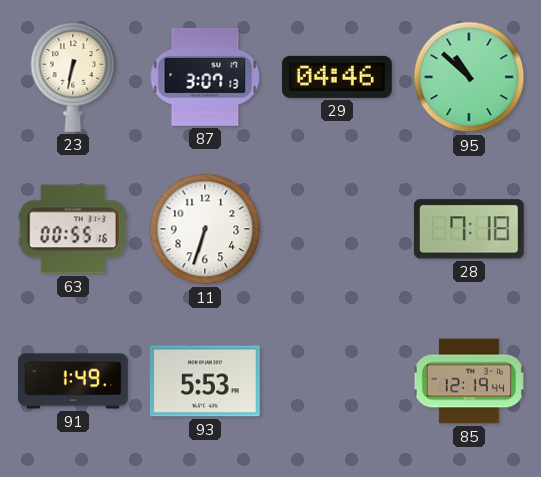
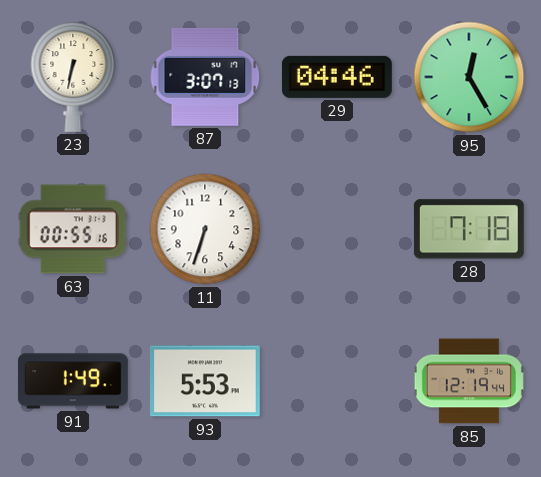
95: 10:52 -> 12:25 (469, 77)
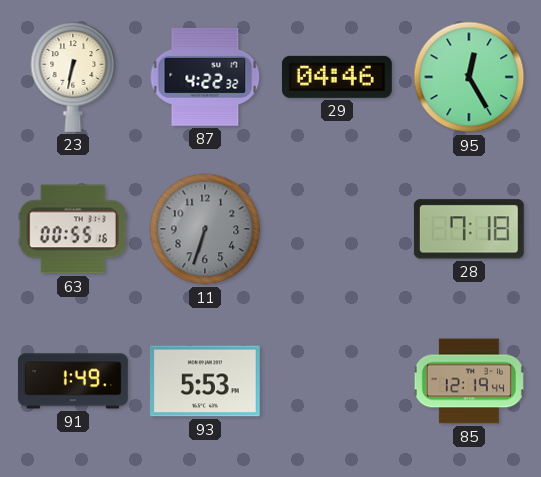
87: 3:07 -> 4:22 (205, 77)
11 dial: white -> grey (205, 229)
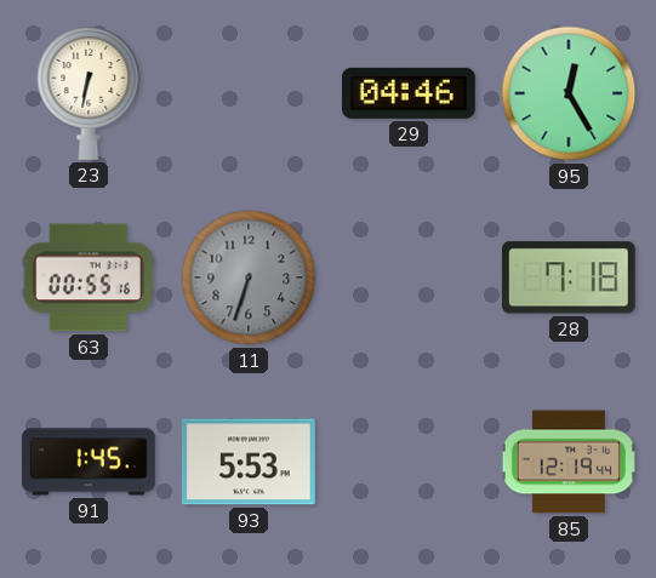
87: 4:22 -> none (205, 77)
91: 1:49 -> 1:45 (89, 462)
